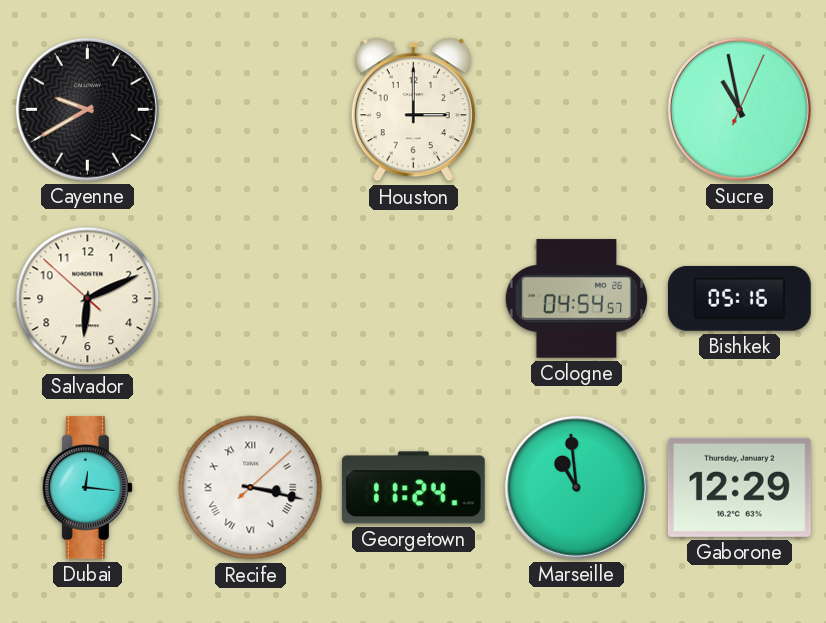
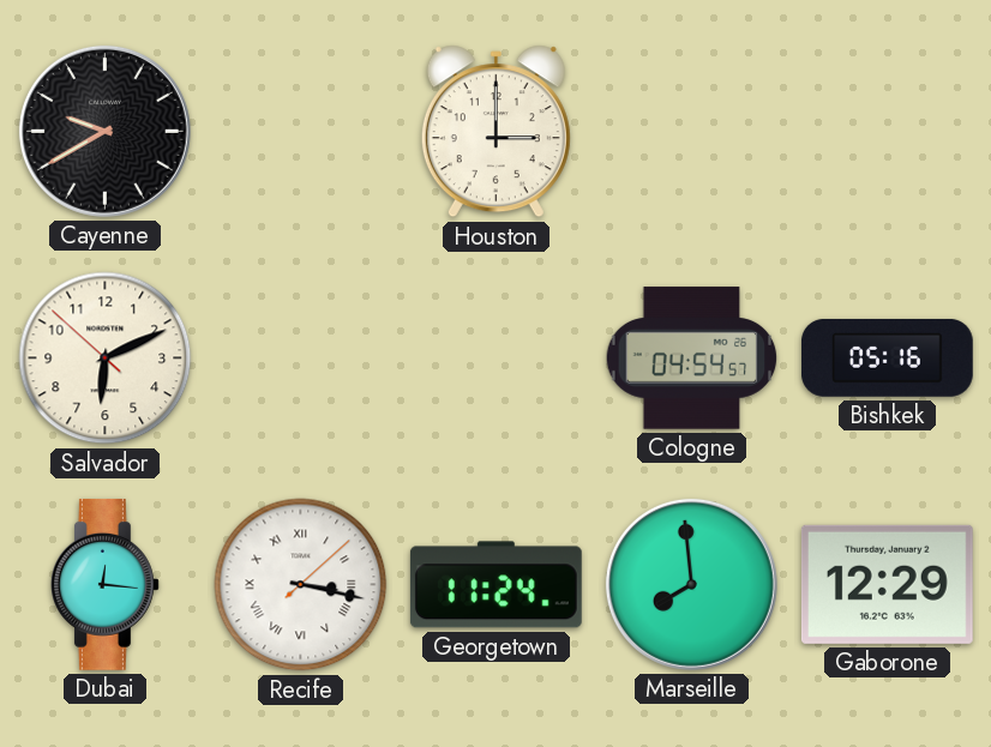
Sucre: 10:58 -> none (739, 109)
Marseille: 10:59 -> 7:59 (691, 584)
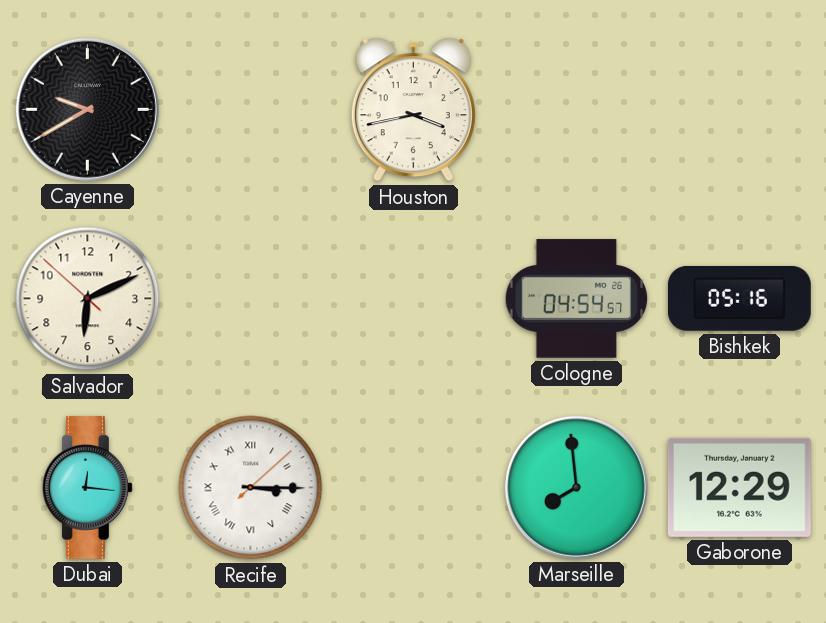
Houston: 3:00 -> 3:43 (413, 110)
Recife: 3:17 -> 3:15 (251, 488)
Georgetown: 11:24 -> none (495, 585)
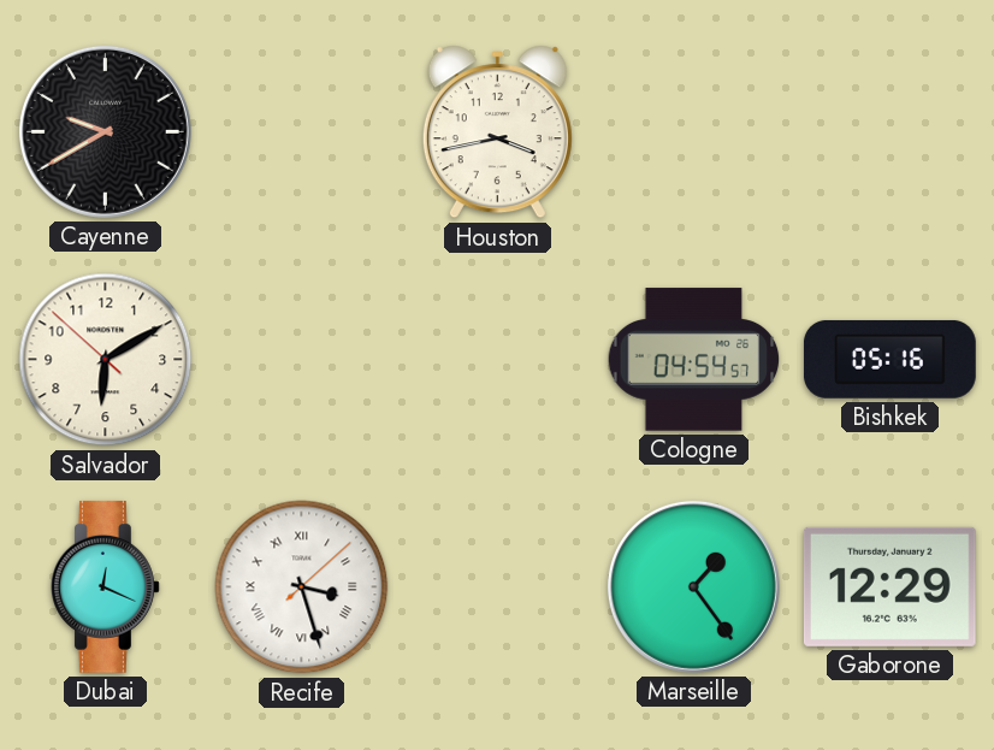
Salvador: 6:10 -> 6:09 (106, 360)
Dubai: 12:16 -> 12:19 (105, 586)
Recife: 3:15 -> 3:27 (302, 587)
Marseille: 7:59 -> 1:24 (693, 586)
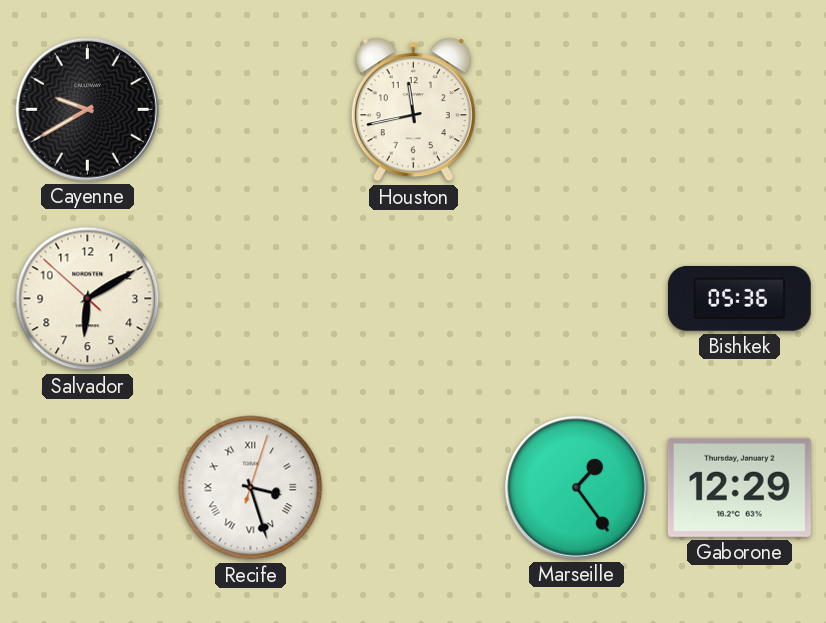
Houston: 3:43 -> 11:43 (413, 110)
Cologne: 04:54 -> none (694, 360)
Bishkek: 05:16 -> 05:36 (739, 298)
Dubai: 12:19 -> none (105, 586)
Recife: 3:27:08 -> 3:27:03 (251, 488)
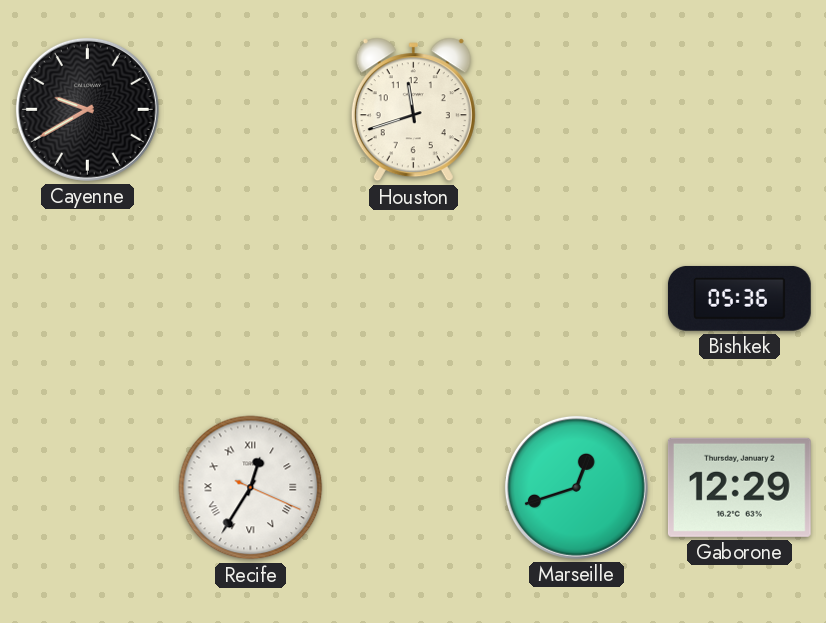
Houston: 11:43 -> 11:42 (413, 110)
Salvador: 6:09 -> none (88, 299)
Recife: 3:27 -> 12:35 (251, 488)
Marseille: 1:24 -> 12:42 (576, 487)
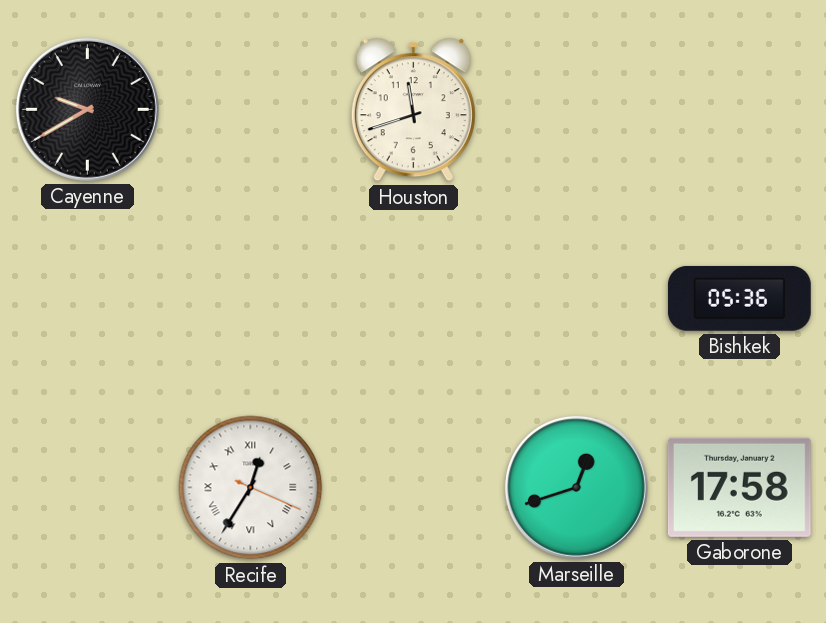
Gaborone: 12:29 -> 17:58 (739, 487)
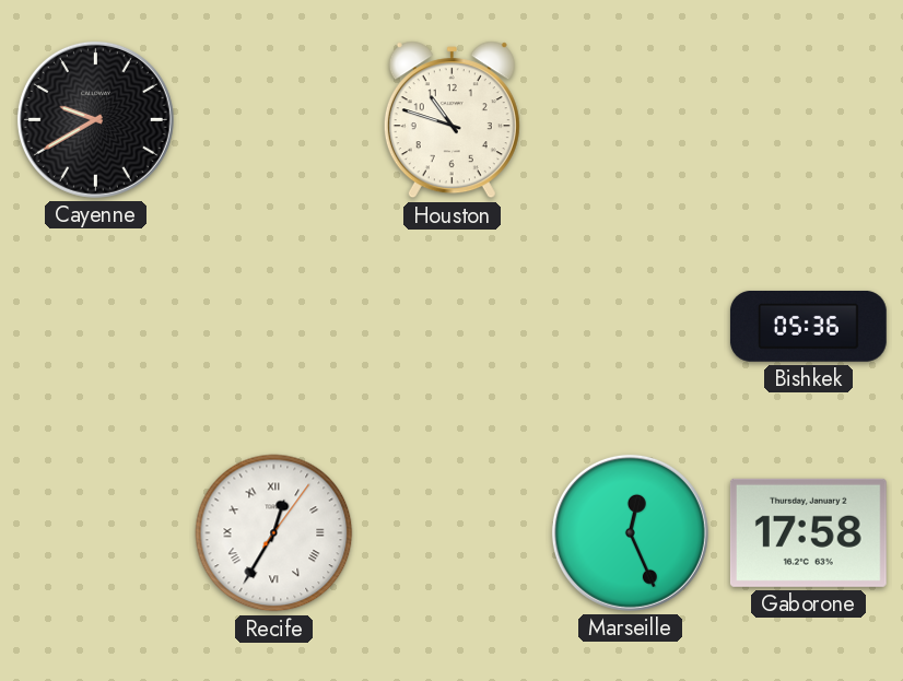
Houston: 11:42 -> 10:48 (451, 120)
Recife: 12:35:19 -> 12:35:06 (274, 533)
Marseille: 12:42 -> 12:26 (630, 532)
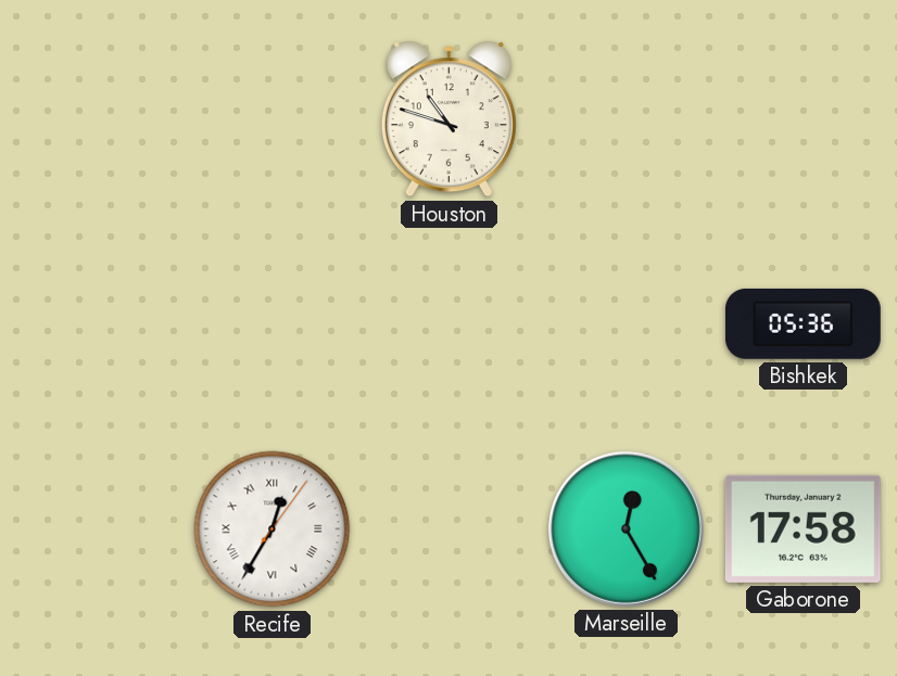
Cayenne: 9:40 -> none (95, 119)
Marseille: 12:26 -> 12:25 (626, 528)
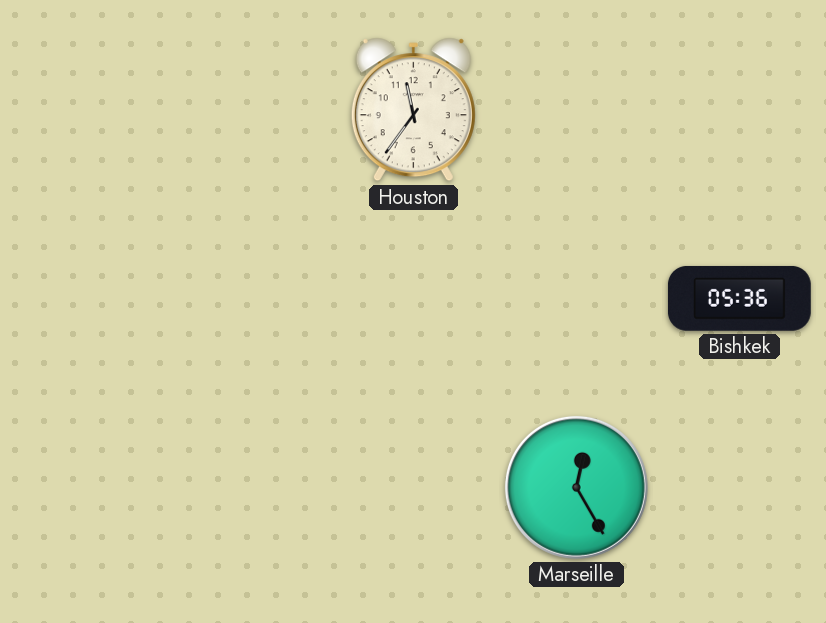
Houston: 10:48 -> 11:36 (413, 110)
Recife: 12:35 -> none (273, 530)
Gaborone: 17:58 -> none (803, 528)
